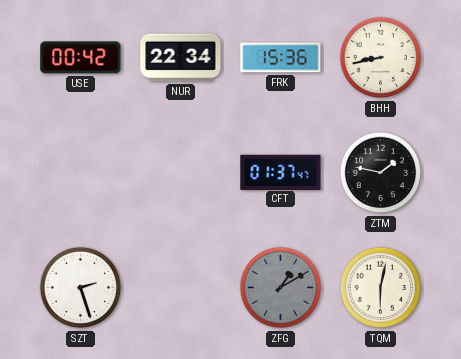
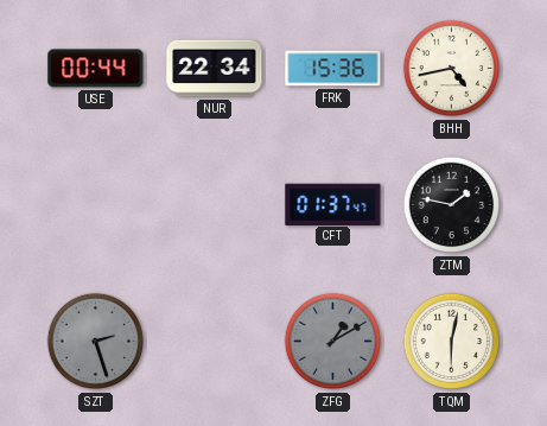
USE: 00:42 -> 00:44 (96, 69)
BHH: 8:43 -> 4:43 (452, 69)
SZT dial: white -> grey (96, 342)
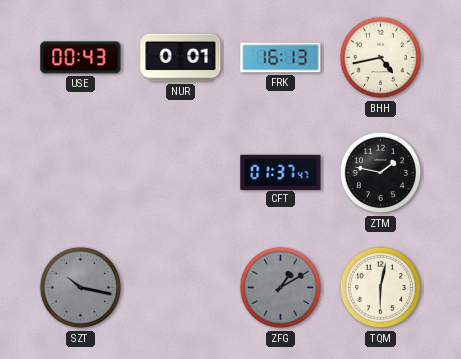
USE: 00:44 -> 00:43 (81, 58)
NUR: 22:34 -> 0:01 (181, 58)
FRK: 15:36 -> 16:13 (281, 58)
SZT: 2:27 -> 10:17 (81, 288)
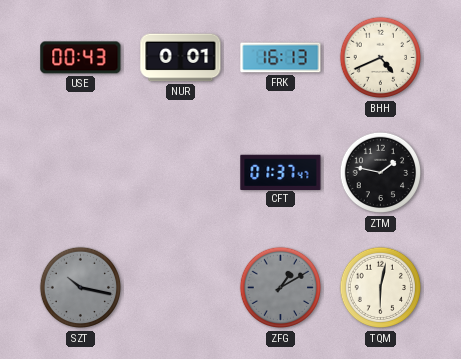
BHH: 4:43 -> 4:41 (381, 58)
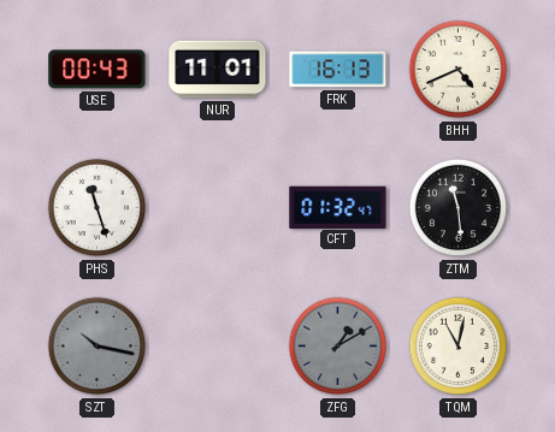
NUR: 0:01 -> 11:01 (218, 70)
PHS: none -> 11:27 (98, 208)
CFT: 01:37 -> 01:32 (338, 207)
ZTM: 1:47 -> 11:29 (459, 208)
TQM: 6:02 -> 11:02 (459, 347)
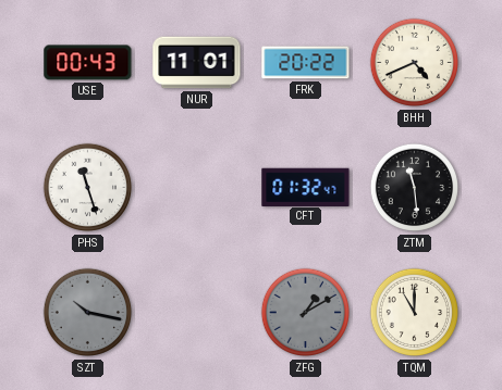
FRK: 16:13 -> 20:22 (306, 63)
TQM: 11:02 -> 11:00 (415, 313)
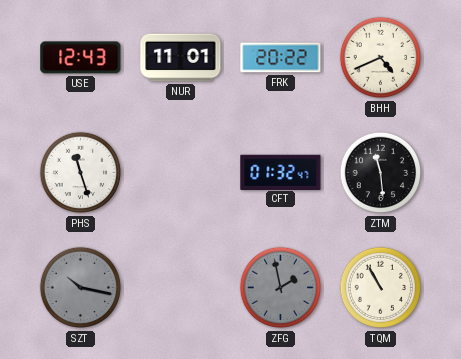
USE: 00:43 -> 12:43 (81, 58)
ZFG: 1:10 -> 1:58 (281, 288)
TQM: 11:00 -> 10:55 (381, 288)
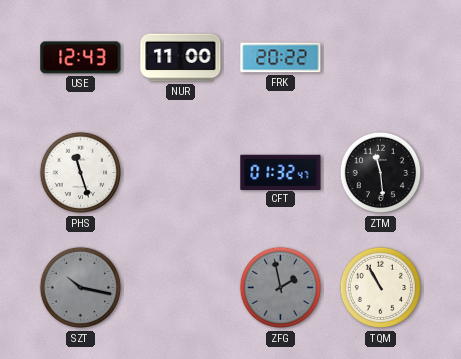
NUR: 11:01 -> 11:00 (181, 58)
BHH: 4:41 -> none (381, 58)
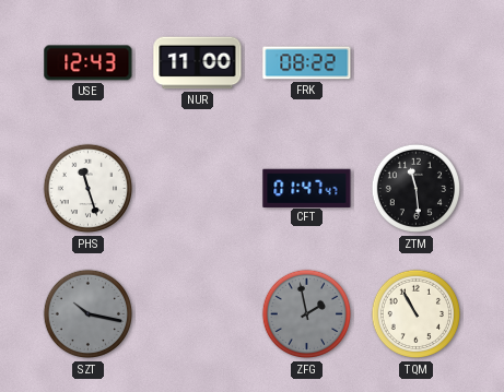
FRK: 20:22 -> 08:22 (307, 63)
CFT: 01:32 -> 01:47 (307, 188)
